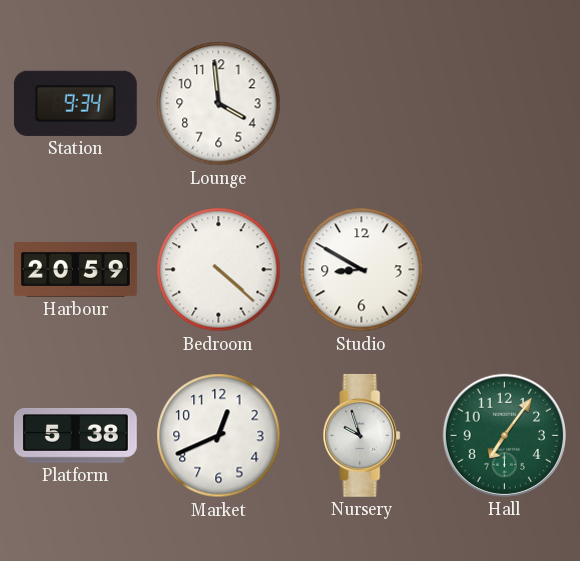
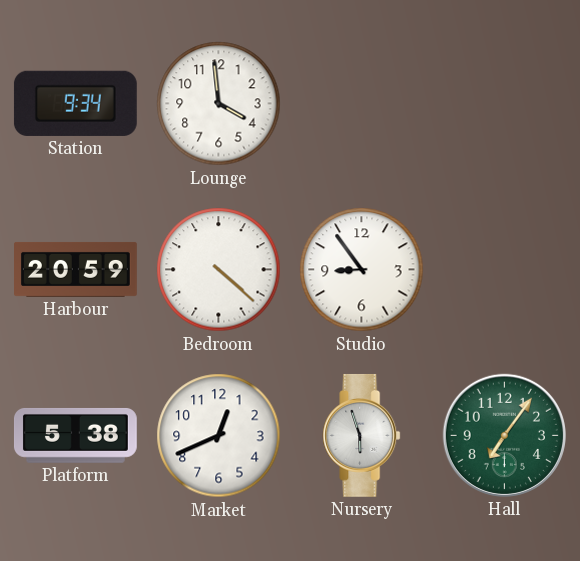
Studio: 8:50 -> 8:54 (362, 270)
Nursery: 9:57 -> 5:57 (362, 435)
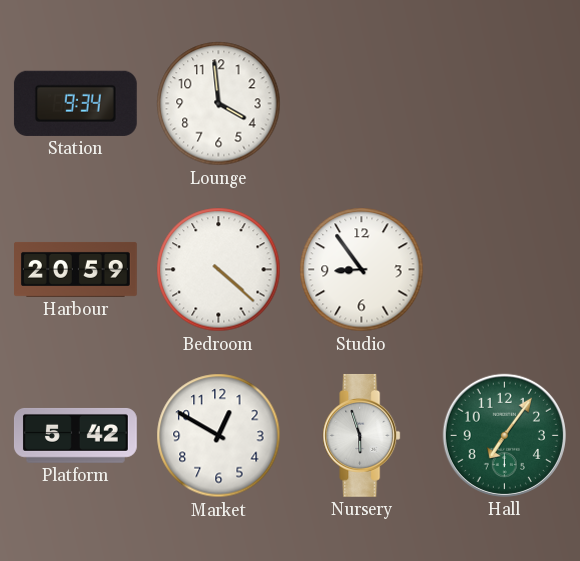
Platform: 5:38 -> 5:42 (75, 436)
Market: 12:41 -> 12:50 (219, 436)
